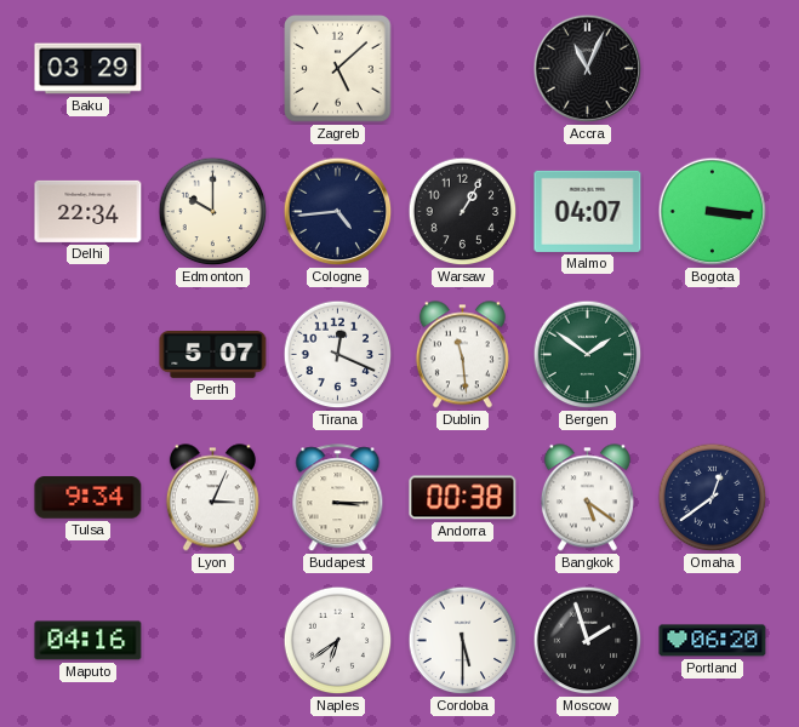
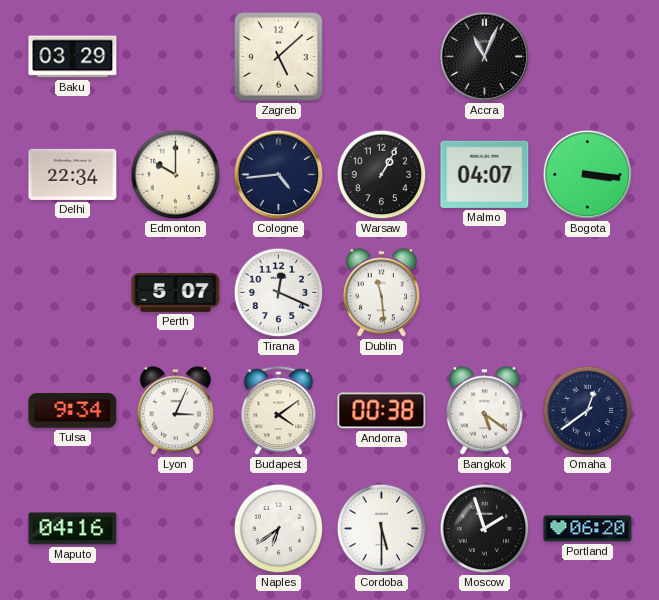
Bergen: 1:51 -> none (588, 355)
Budapest: 3:15 -> 4:09 (279, 411)
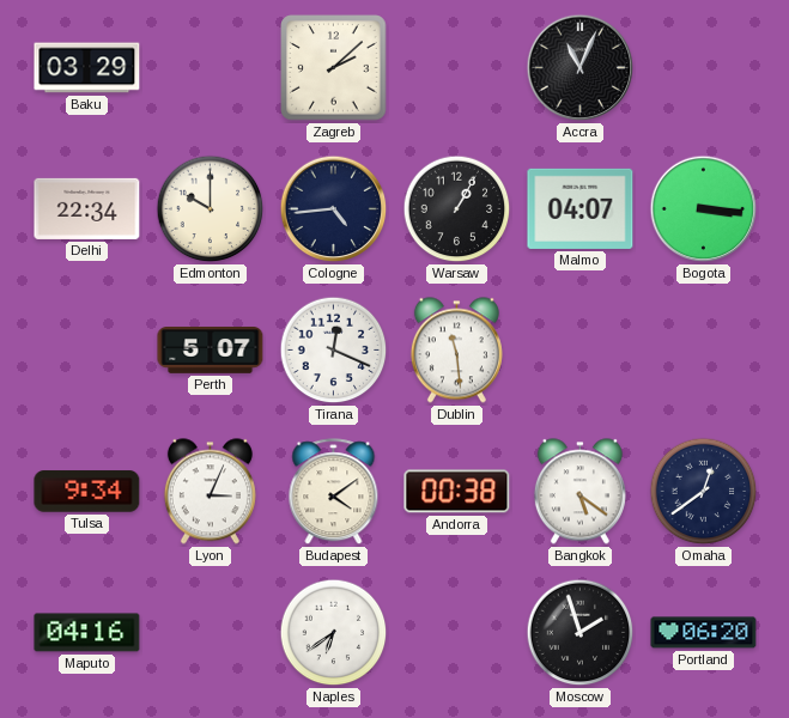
Zagreb: 5:08 -> 2:08 (334, 68)
Cordoba: 5:30 -> none (382, 529)
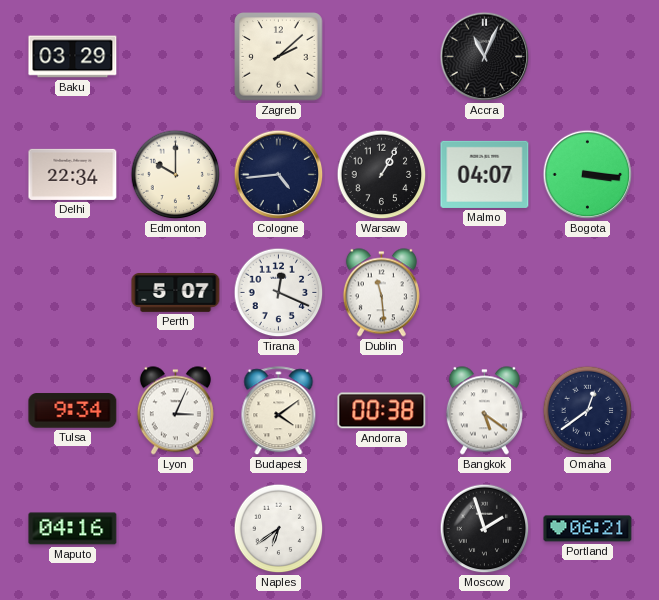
Portland: 06:20 -> 06:21 (588, 529)
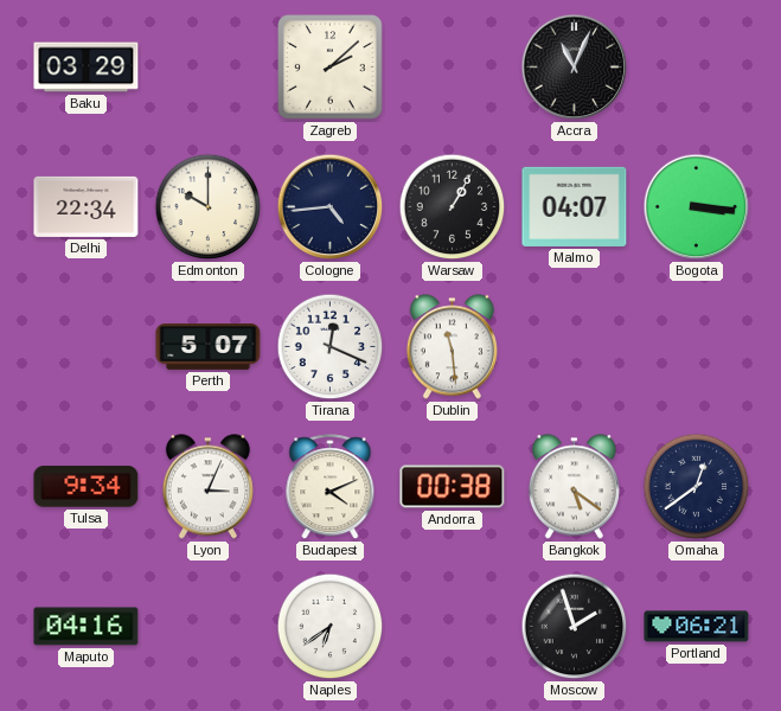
Budapest: 4:09 -> 4:11 (331, 487)
